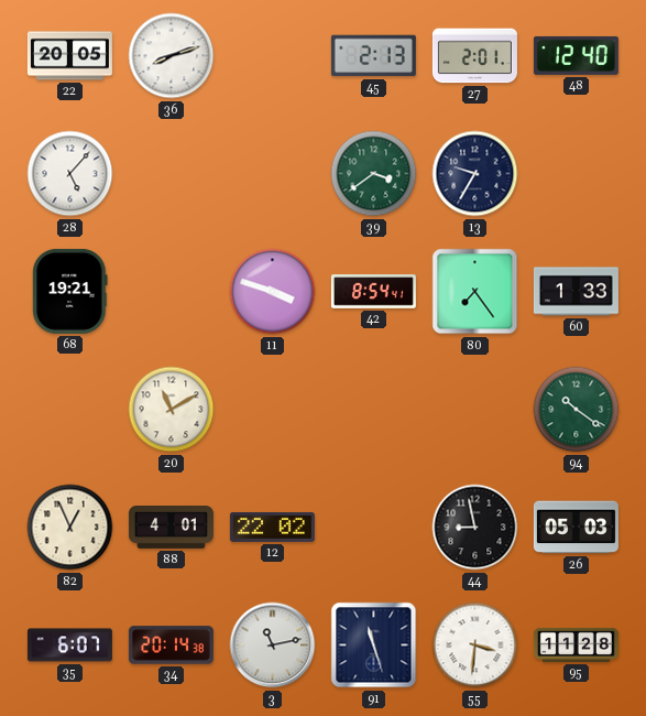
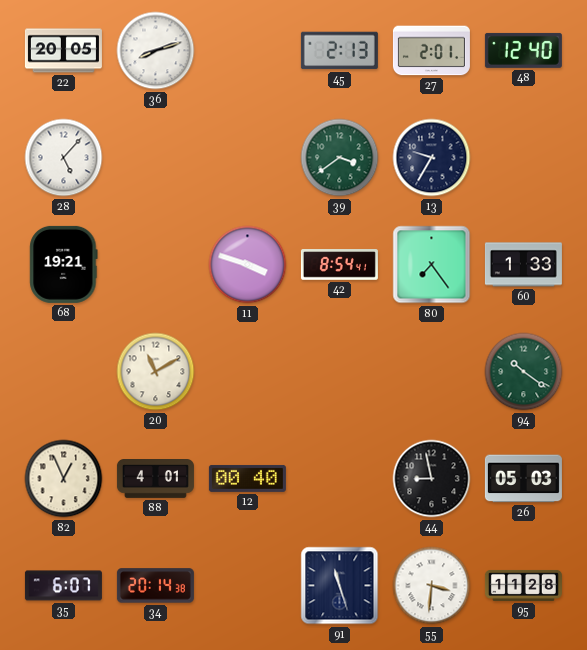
12: 22:02 -> 00:40 (247, 478)
3: 11:13 -> none (273, 646)
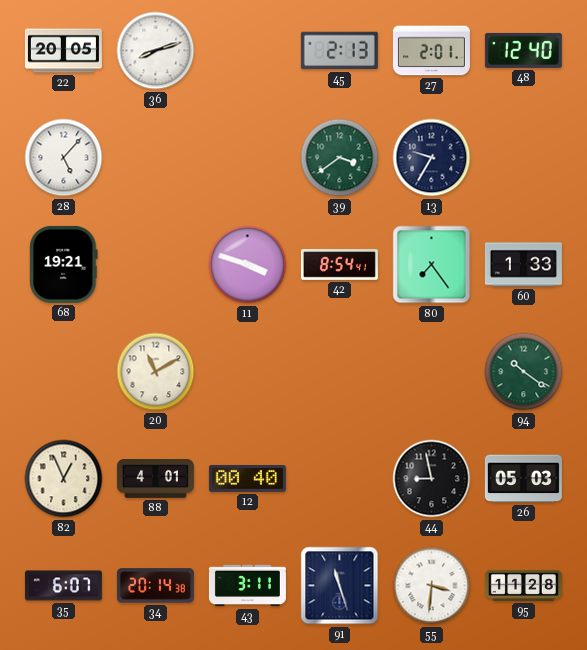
43: none -> 3:11 (247, 586)
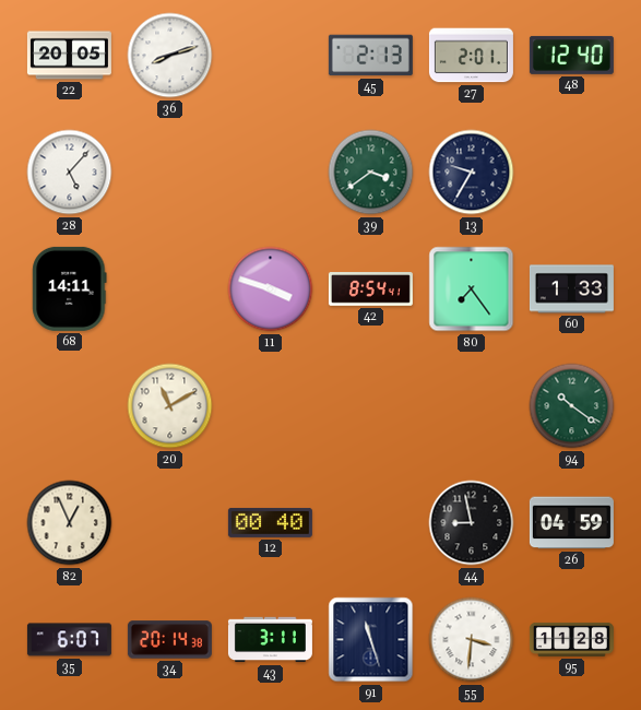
68: 19:21 -> 14:11 (70, 288)
88: 4:01 -> none (155, 479)
26: 05:03 -> 04:59 (571, 523)
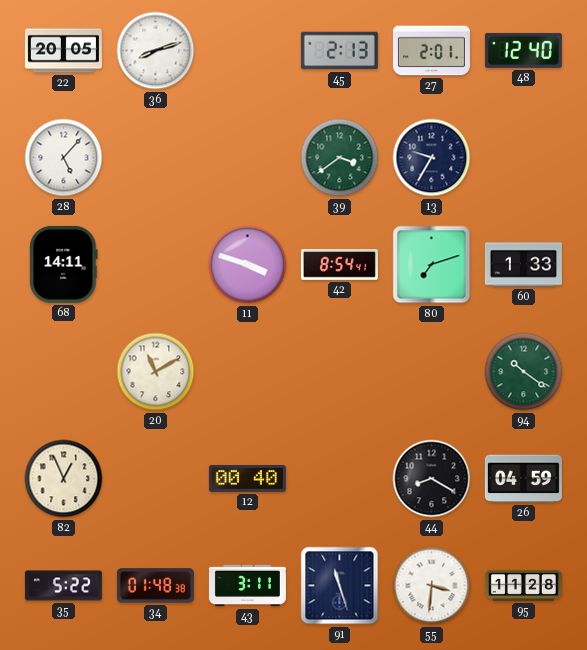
80: 7:24 -> 7:12 (432, 265)
44: 8:58 -> 8:20 (432, 479)
35: 6:07 -> 5:22 (63, 586)
34: 20:14 -> 01:48 (155, 586)
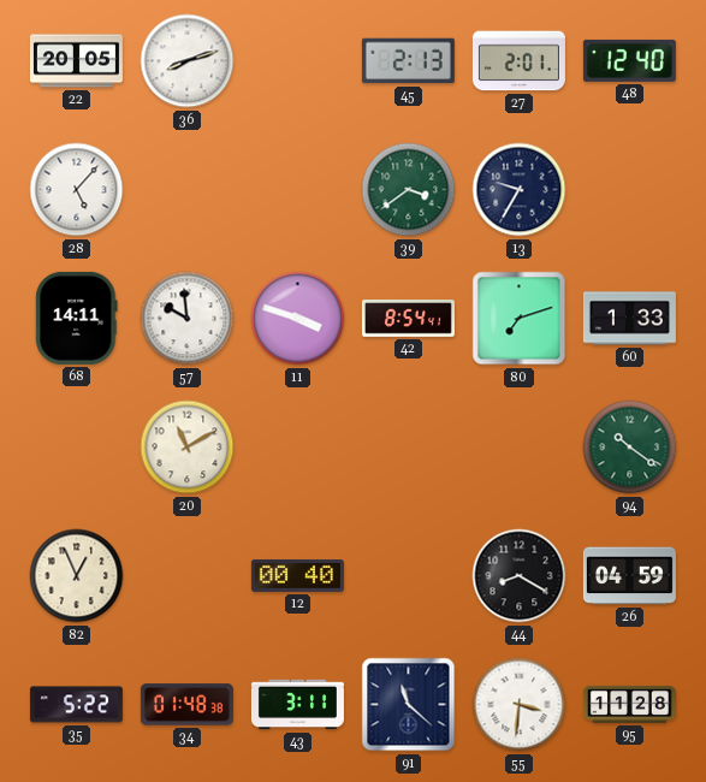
57: none -> 9:59 (188, 319)
91: 11:27 -> 11:22 (409, 705)
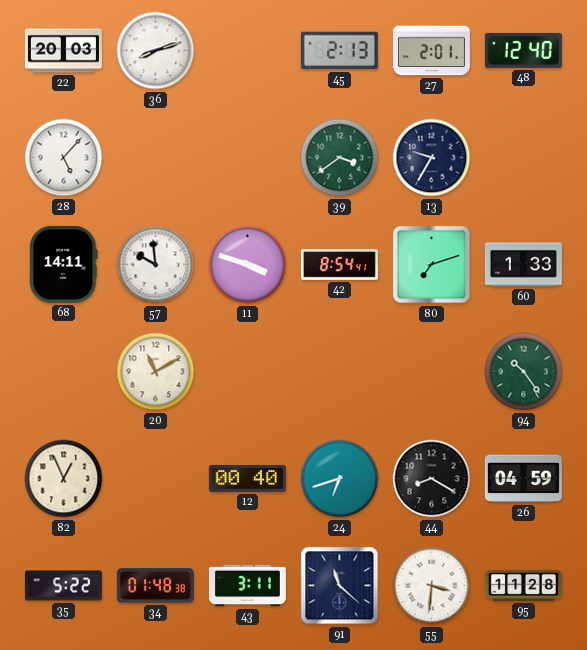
22: 20:05 -> 20:03 (63, 51)
94: 10:21 -> 10:24 (524, 372)
24: none -> 6:42 (340, 479)
